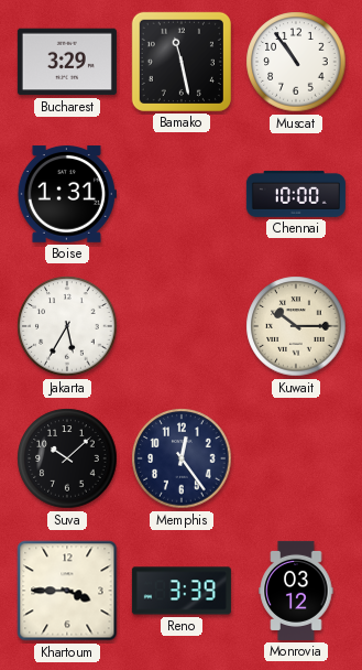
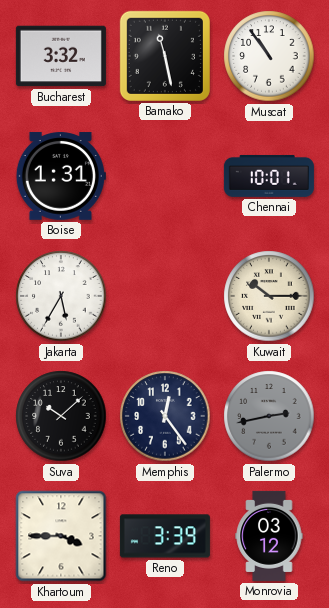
Bucharest: 3:29 -> 3:32 (61, 56)
Chennai: 10:00 -> 10:01 (269, 176)
Palermo: none -> 2:43 (269, 416)
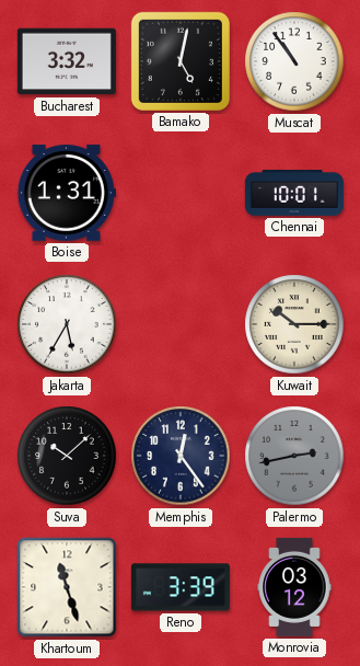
Bamako: 11:28 -> 5:02 (181, 61)
Khartoum: 3:45 -> 11:27 (67, 587)
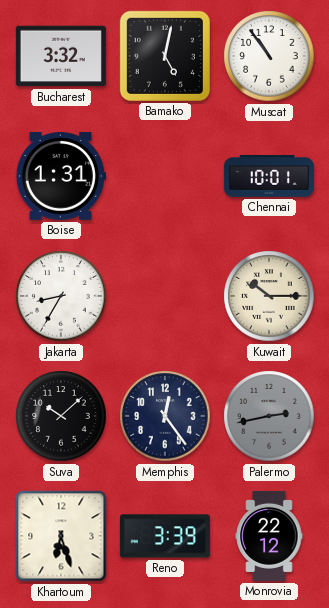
Jakarta: 5:35 -> 8:35 (61, 296)
Khartoum: 11:27 -> 6:27 (61, 536)
Monrovia: 03:12 -> 22:12 (269, 536)
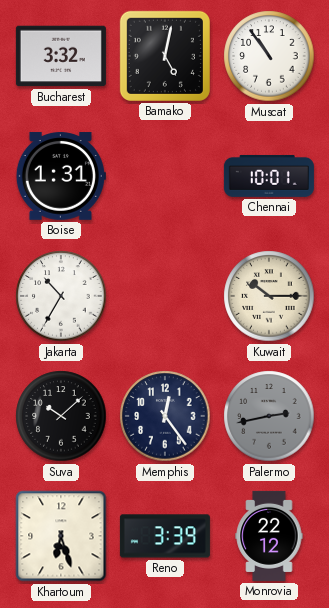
Jakarta: 8:35 -> 10:35 (61, 296)
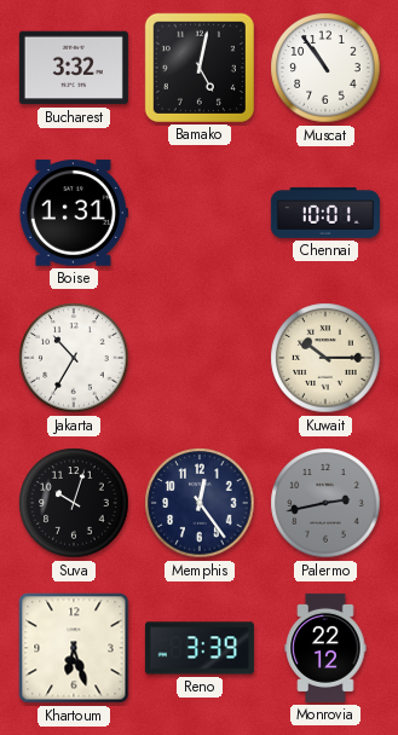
Suva: 10:08 -> 10:03 (74, 503)
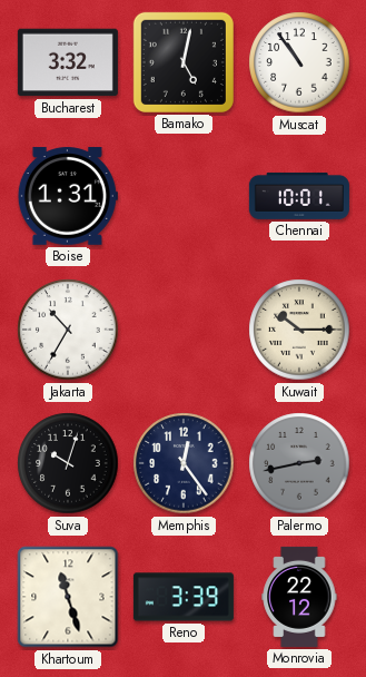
Khartoum: 6:27 -> 11:27 (68, 597)
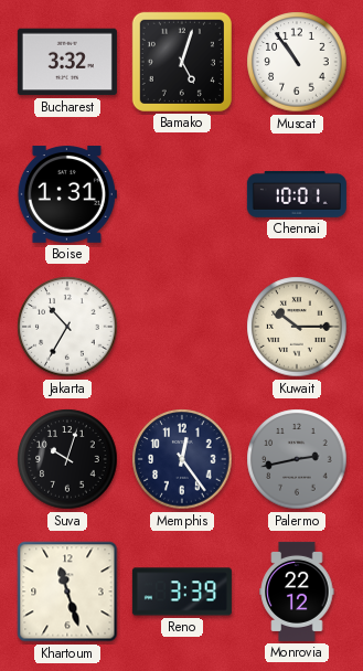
Bamako: 5:02 -> 5:03 (182, 62)
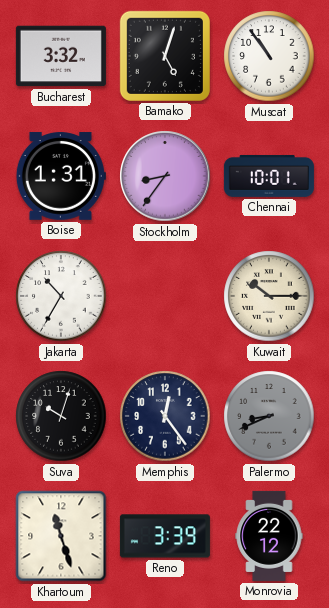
Stockholm: none -> 8:36 (165, 176)
Palermo: 2:43 -> 8:41 (269, 416)
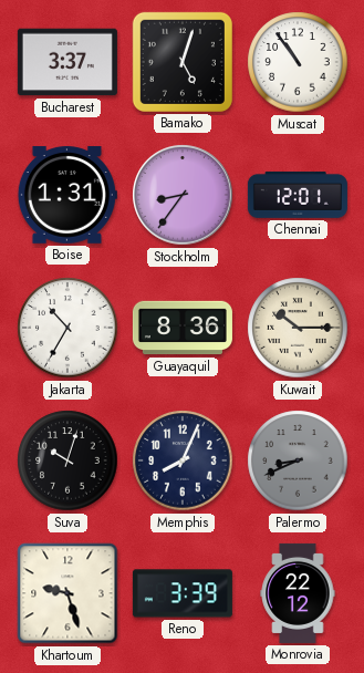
Bucharest: 3:32 -> 3:37 (67, 62)
Chennai: 10:01 -> 12:01 (298, 195)
Guayaquil: none -> 8:36 (183, 328)
Memphis: 12:24 -> 8:04 (183, 460)
Khartoum: 11:27 -> 9:27 (67, 593)
